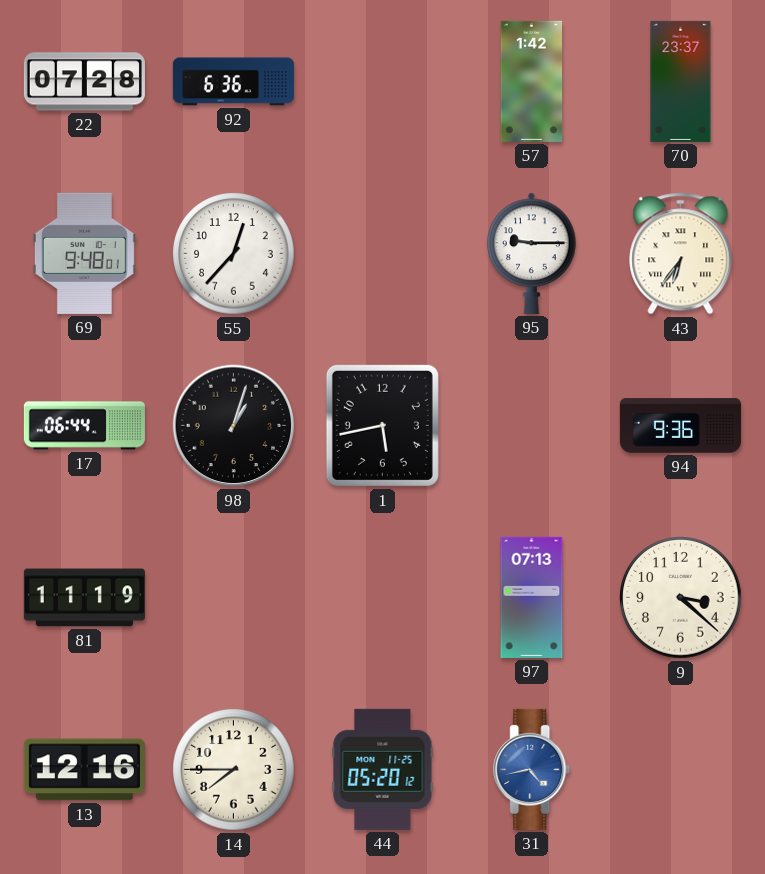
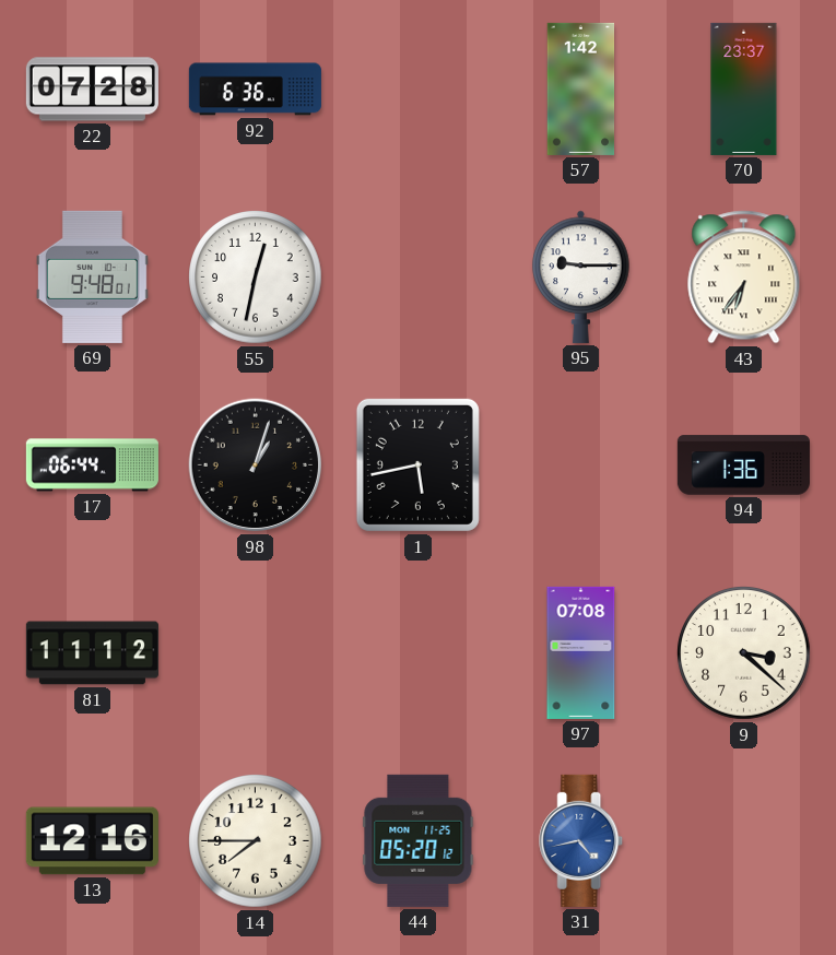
55: 12:37 -> 12:32 (256, 278)
94: 9:36 -> 1:36 (743, 465)
81: 11:19 -> 11:12 (92, 653)
97: 07:13 -> 07:08 (581, 652)
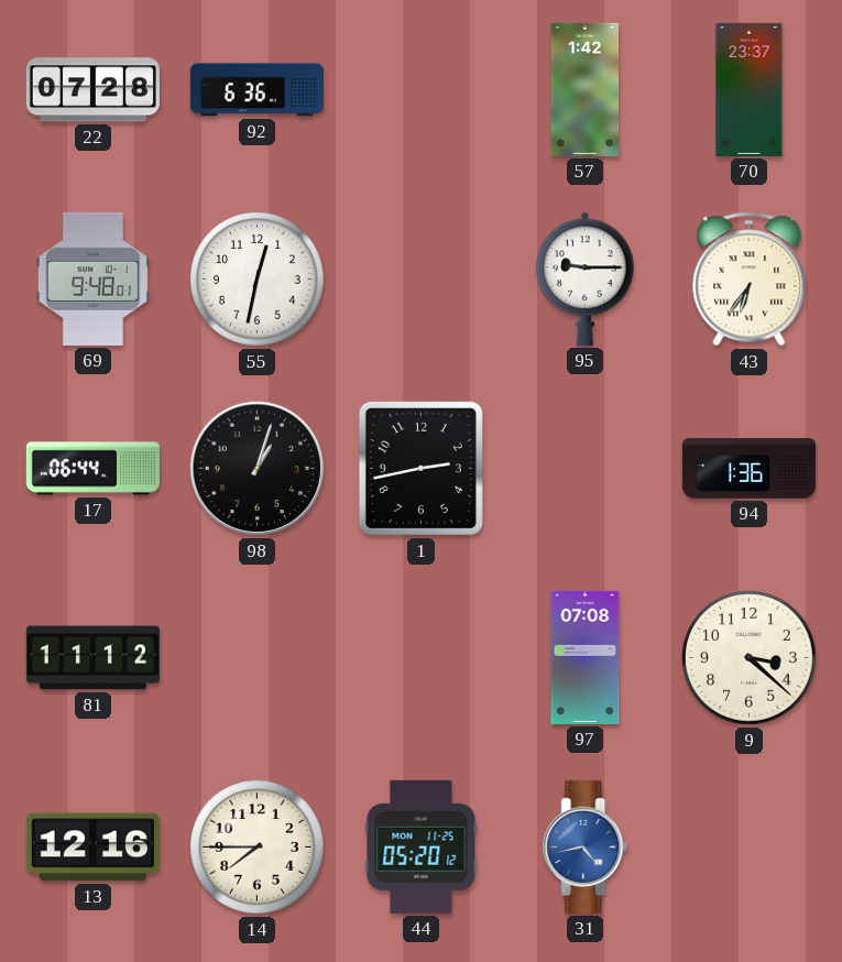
1: 5:43 -> 2:43 (420, 468)
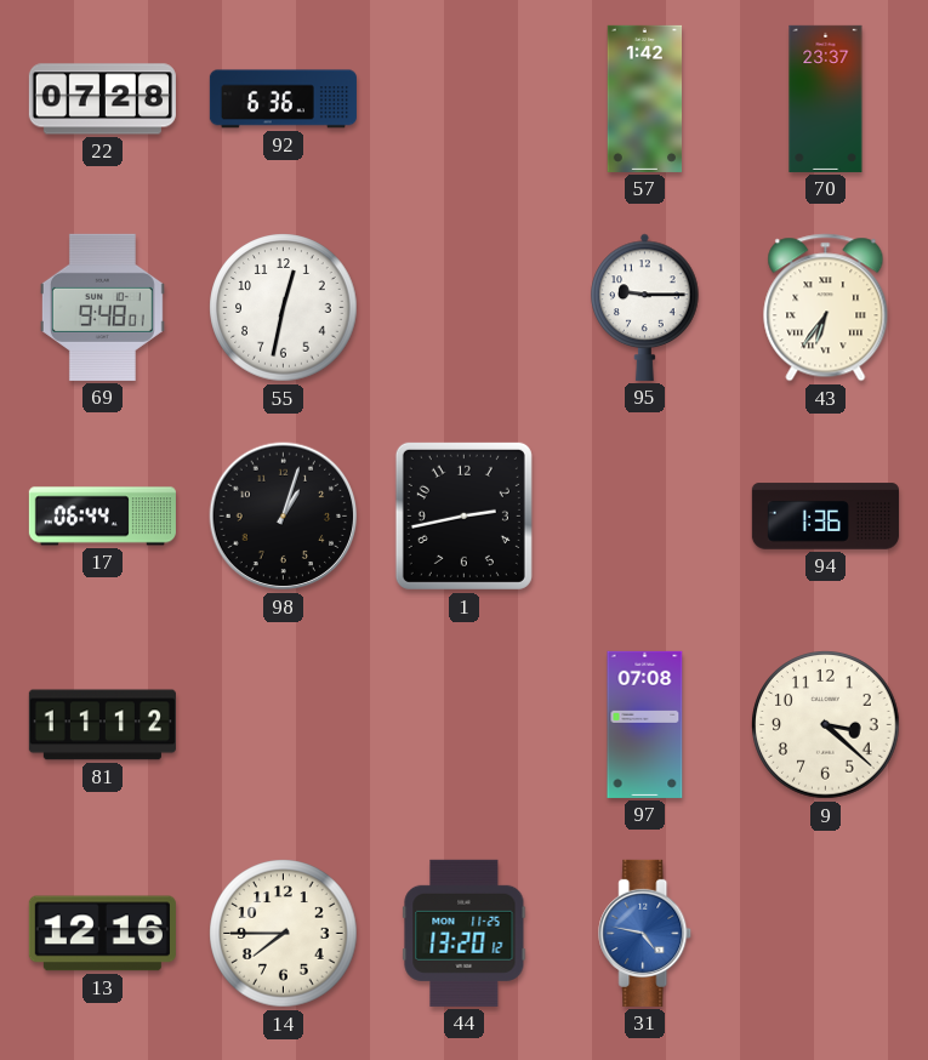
44: 05:20 -> 13:20 (465, 933)
31: 4:43 -> 4:47 (645, 933)
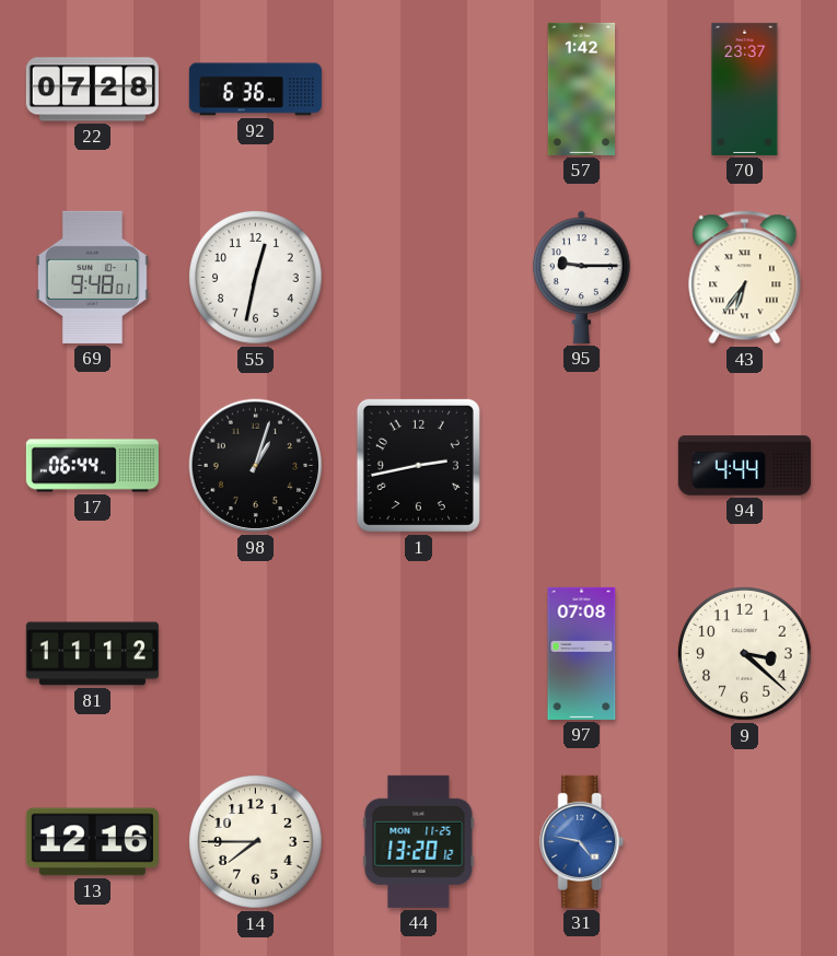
94: 1:36 -> 4:44 (744, 466)
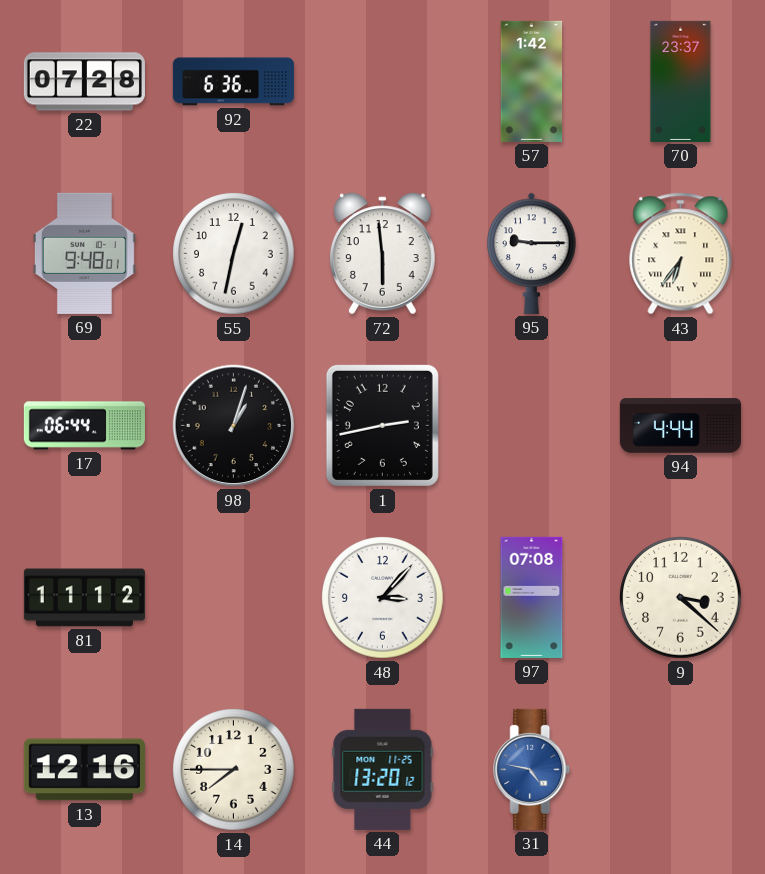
72: none -> 5:59 (383, 254)
48: none -> 3:07 (383, 598)
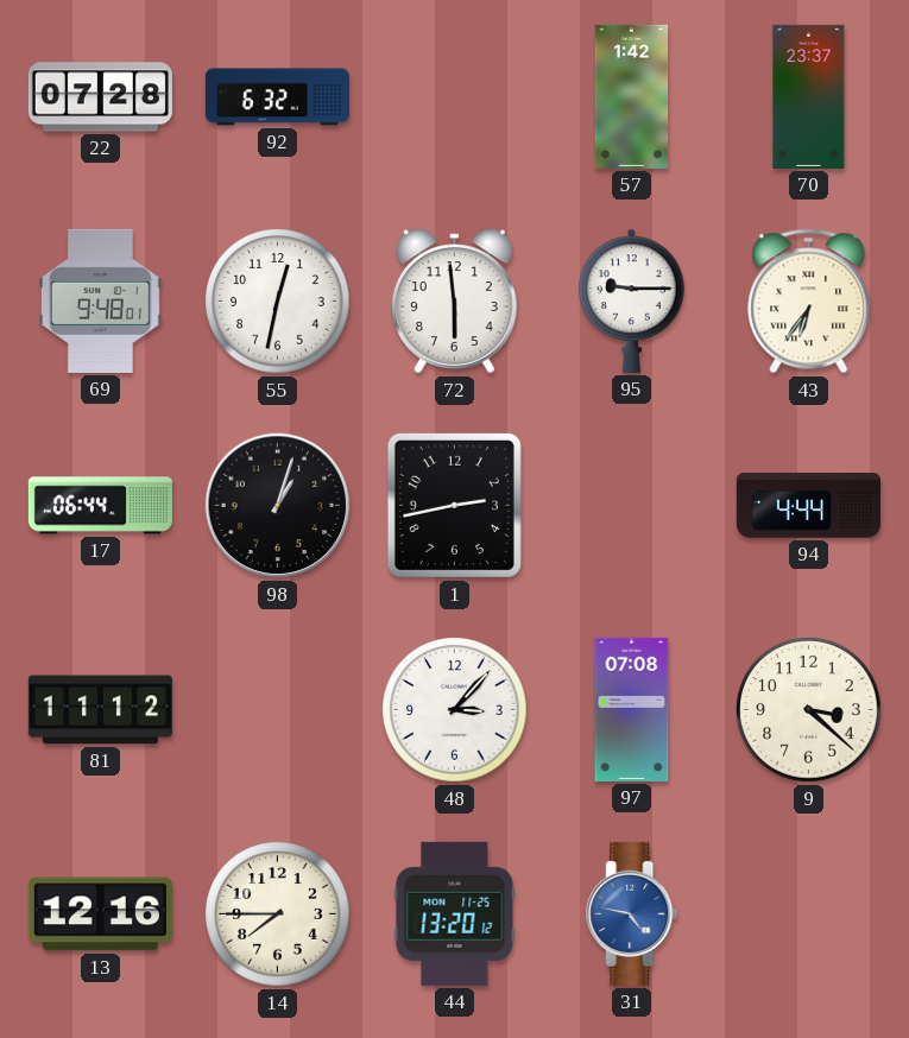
92: 6:36 -> 6:32 (277, 97)
